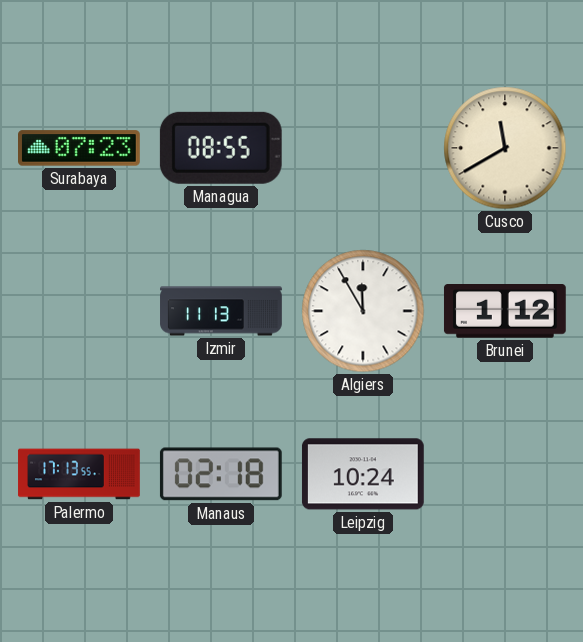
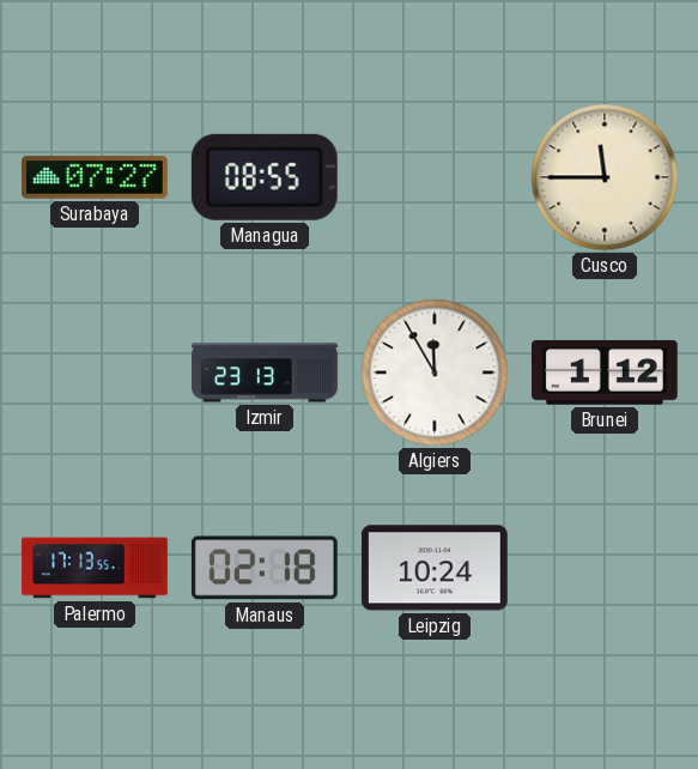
Surabaya: 07:23 -> 07:27 (96, 177)
Cusco: 11:40 -> 11:45 (605, 177)
Izmir: 11:13 -> 23:13 (265, 373)
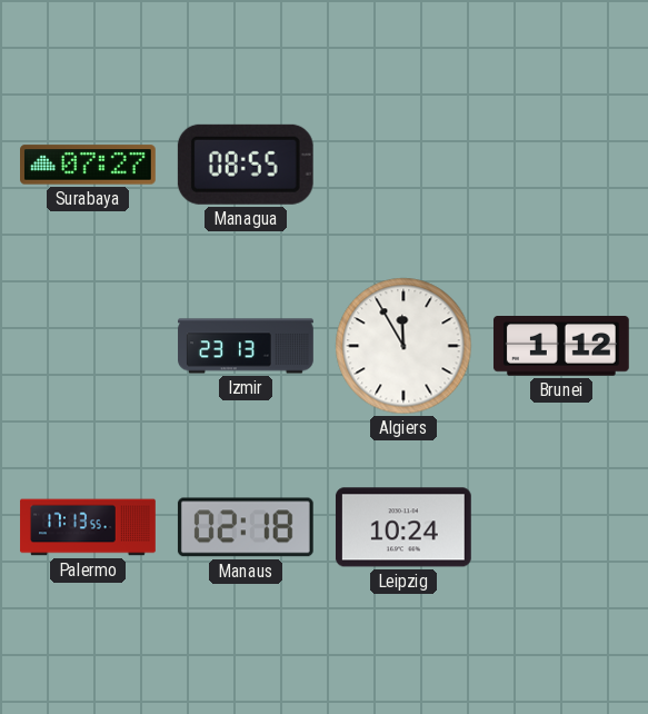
Cusco: 11:45 -> none (605, 177)
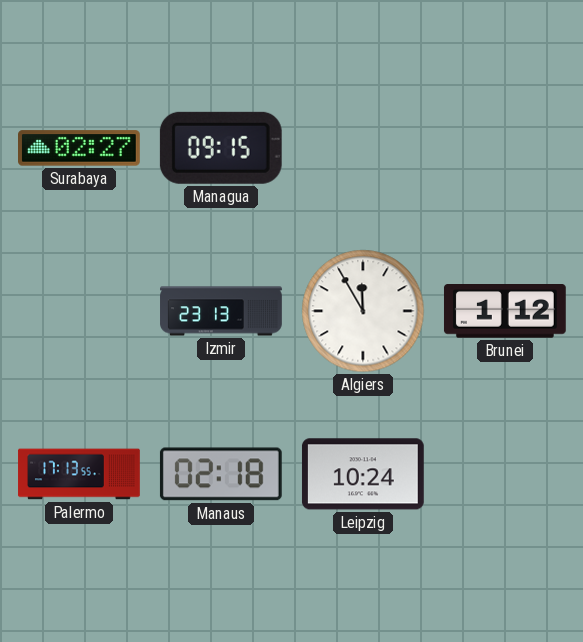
Surabaya: 07:27 -> 02:27 (80, 148)
Managua: 08:55 -> 09:15 (221, 148)
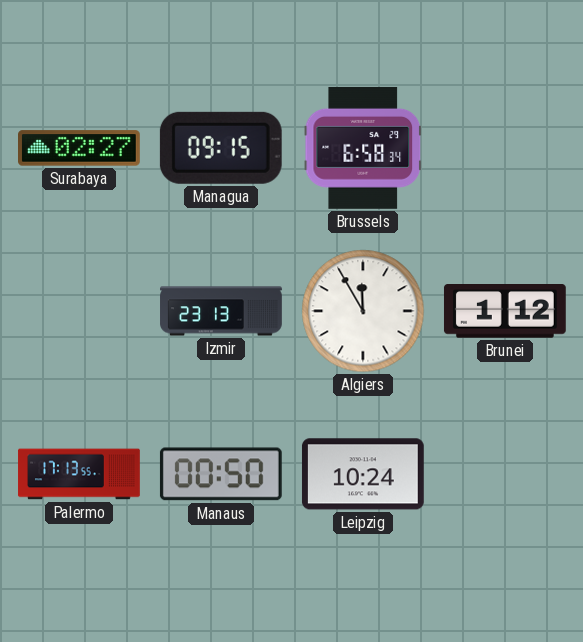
Brussels: none -> 6:58 (363, 148)
Manaus: 02:18 -> 00:50 (221, 474)
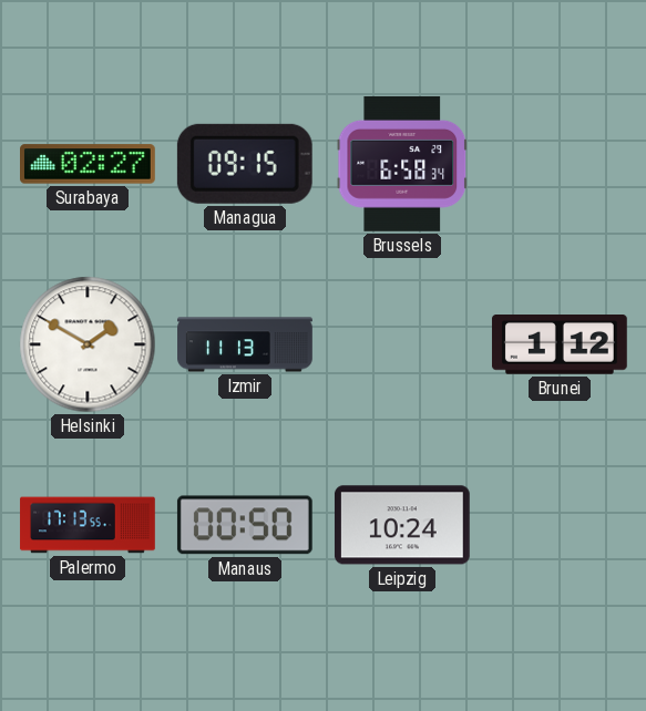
Helsinki: none -> 1:50 (88, 344)
Izmir: 23:13 -> 11:13 (245, 344)
Algiers: 11:55 -> none (363, 311)
